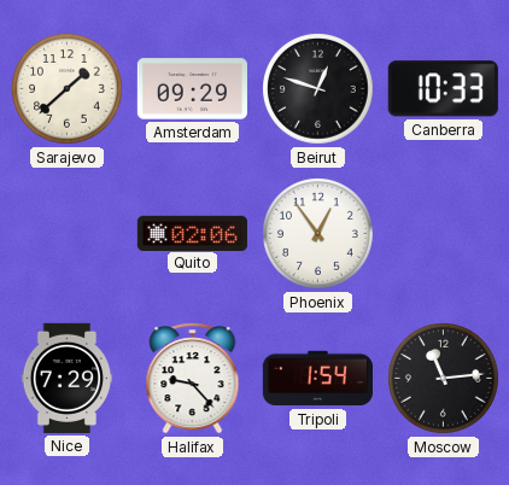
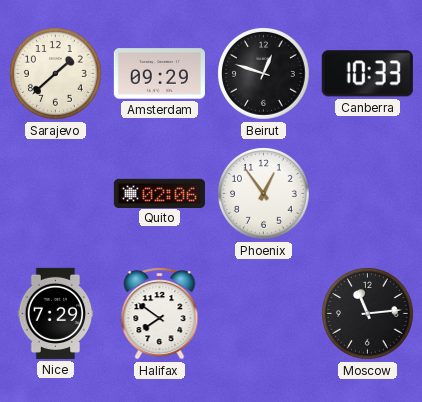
Halifax: 9:23 -> 7:51 (160, 314)
Tripoli: 1:54 -> none (317, 379)
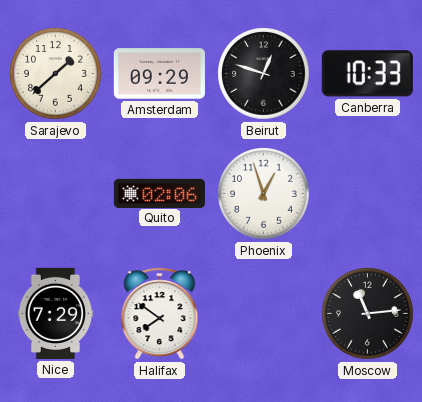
Phoenix: 12:54 -> 12:57 (264, 194)
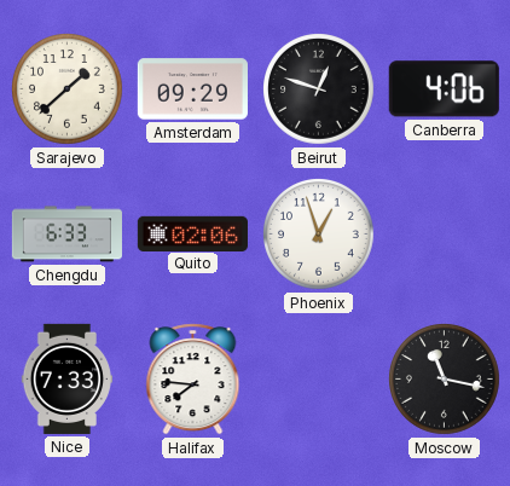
Canberra: 10:33 -> 4:06 (444, 89)
Chengdu: none -> 6:33 (66, 235)
Nice: 7:29 -> 7:33 (68, 378)
Halifax: 7:51 -> 7:46 (193, 380)
Moscow: 11:14 -> 11:17 (445, 380)
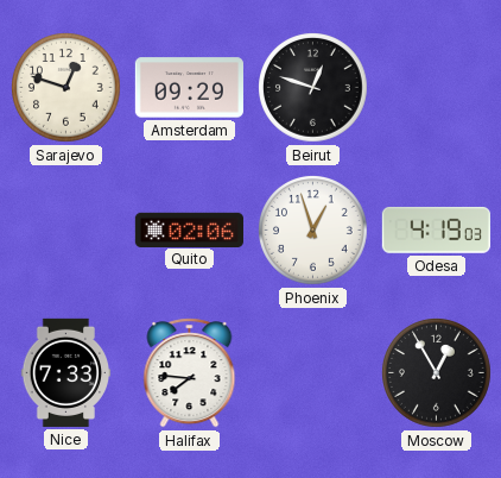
Sarajevo: 1:38 -> 12:48 (66, 88)
Canberra: 4:06 -> none (444, 89)
Chengdu: 6:33 -> none (66, 235)
Odesa: none -> 4:19 (436, 229)
Moscow: 11:17 -> 12:55 (437, 373)
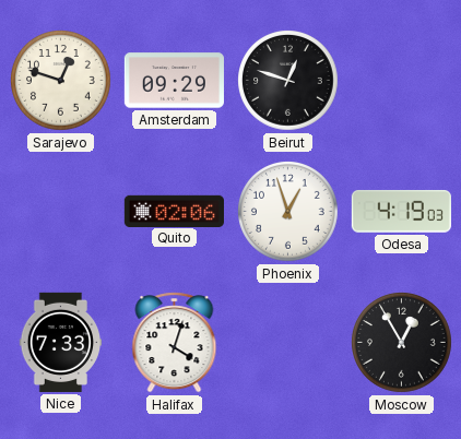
Halifax: 7:46 -> 4:03 (175, 343)
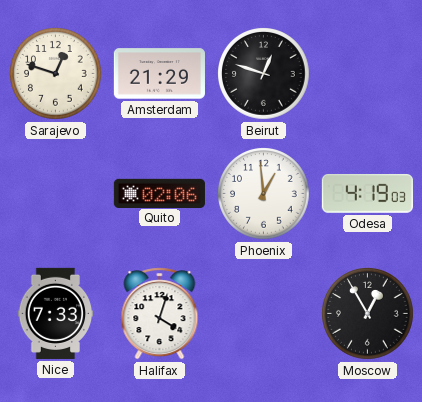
Amsterdam: 09:29 -> 21:29 (159, 74)
Phoenix: 12:57 -> 12:59 (264, 194)
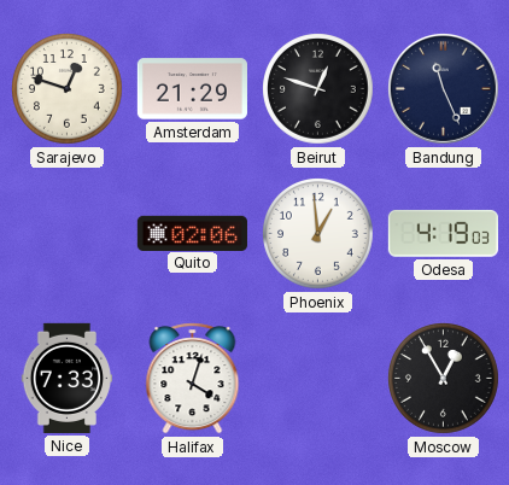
Bandung: none -> 11:26 (443, 88)
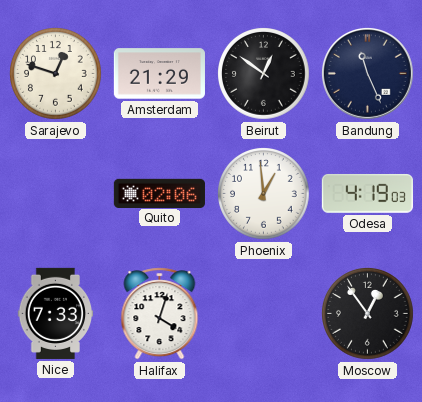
Beirut: 12:48 -> 12:51 (264, 74)
Moscow: 12:55 -> 12:54 (368, 314)
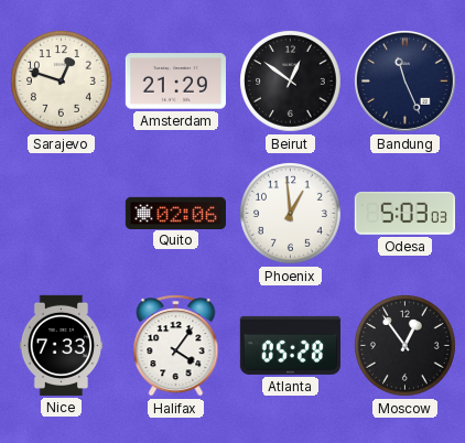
Odesa: 4:19 -> 5:03 (404, 213)
Halifax: 4:03 -> 4:06 (176, 346)
Atlanta: none -> 05:28 (290, 345)
